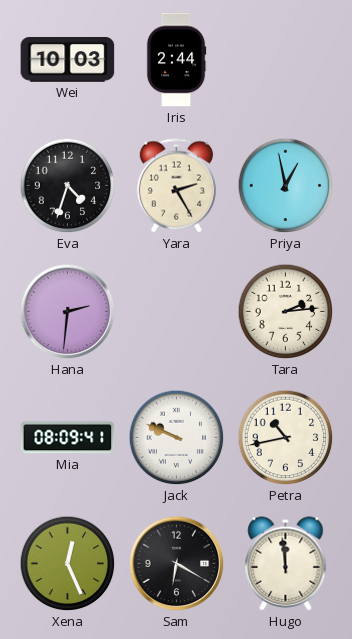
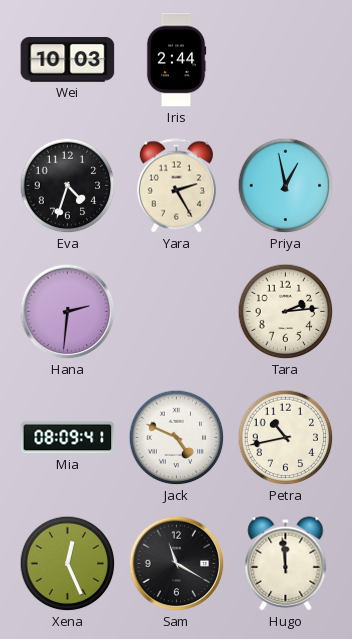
Jack: 9:49 -> 4:49 (177, 438)
Sam: 6:20 -> 11:20 (177, 564)
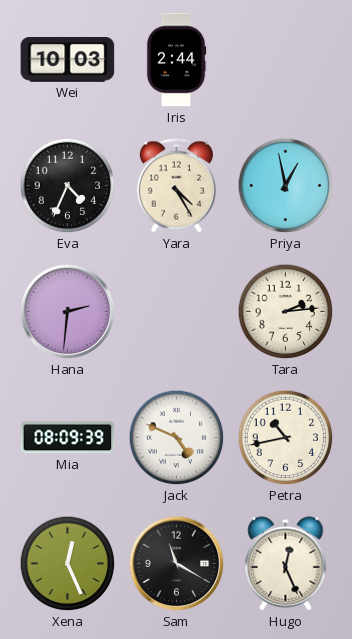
Eva: 4:33 -> 4:34 (68, 186)
Yara: 2:25 -> 4:25 (176, 186)
Mia: 08:09:41 -> 08:09:39 (68, 438)
Hugo: 11:59 -> 12:26 (286, 564)
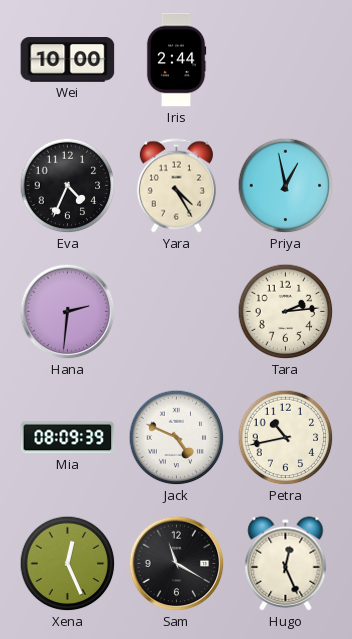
Wei: 10:03 -> 10:00 (68, 60)
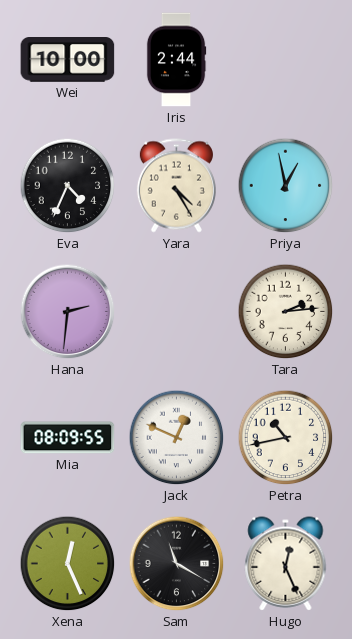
Mia: 08:09:39 -> 08:09:55 (68, 438)
Jack: 4:49 -> 12:49 (177, 438)
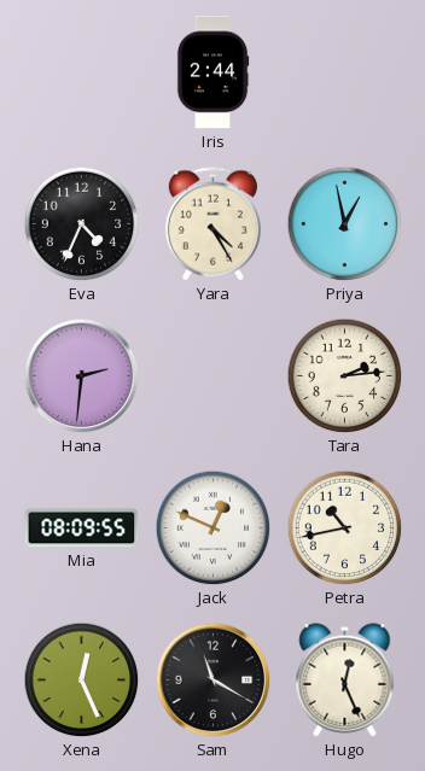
Wei: 10:00 -> none (68, 60)
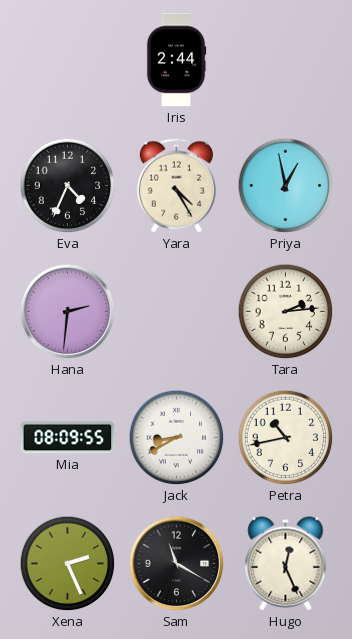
Jack: 12:49 -> 8:40 (177, 438)
Xena: 12:26 -> 2:26 (68, 564)
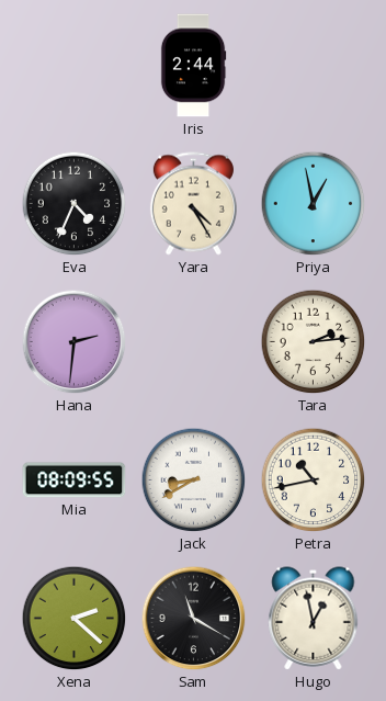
Xena: 2:26 -> 2:22 (75, 619)
Hugo: 12:26 -> 12:58 (314, 619)
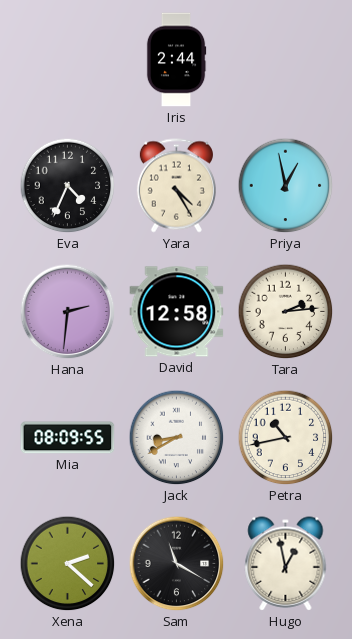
David: none -> 12:58 (177, 312)
